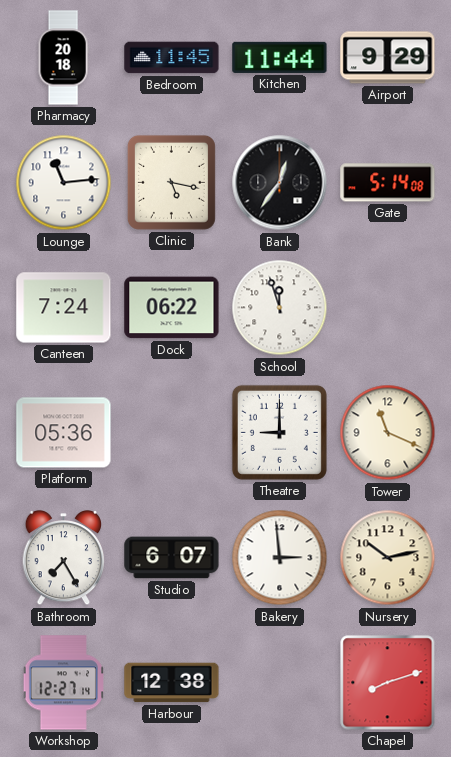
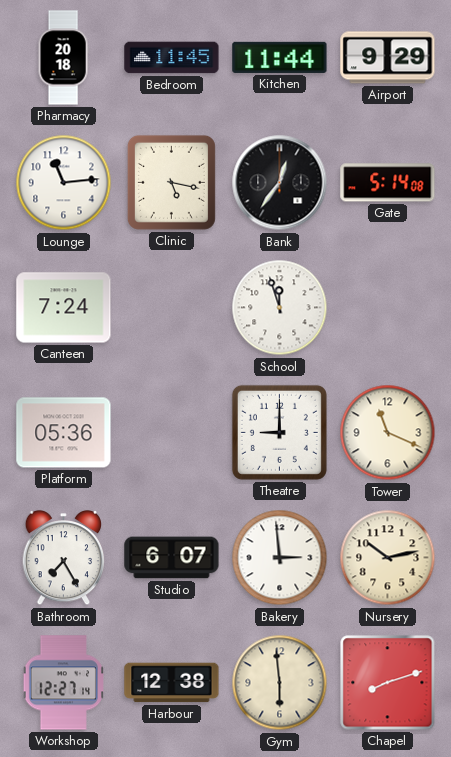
Dock: 06:22 -> none (172, 308)
Gym: none -> 5:59 (280, 683)
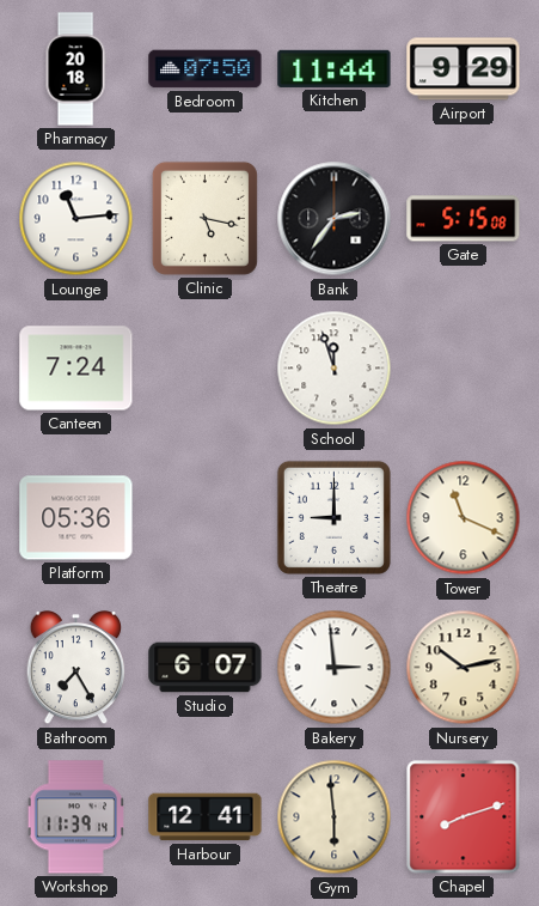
Bedroom: 11:45 -> 07:50 (206, 69)
Bank: 12:36 -> 2:36 (335, 219)
Gate: 5:14 -> 5:15 (464, 219)
Workshop: 12:27 -> 11:39 (75, 817)
Harbour: 12:38 -> 12:41 (206, 817)
